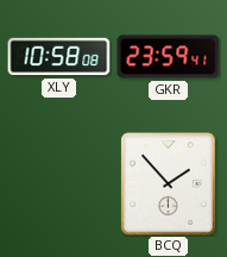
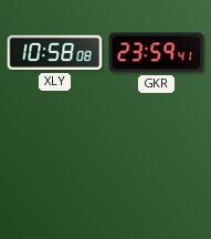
BCQ: 1:53 -> none (169, 184)
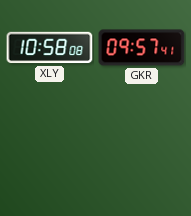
GKR: 23:59 -> 09:57 (142, 48)
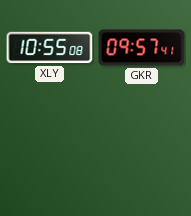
XLY: 10:58 -> 10:55 (50, 48)
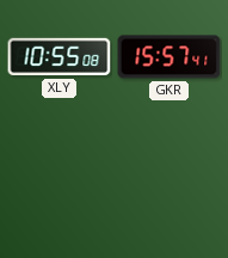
GKR: 09:57 -> 15:57 (170, 57)
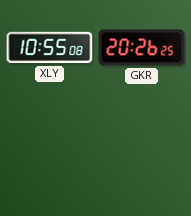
GKR: 15:57 -> 20:26 (142, 48)
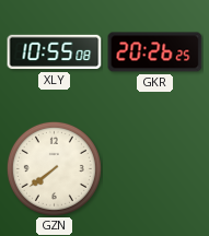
GZN: none -> 7:39 (54, 168)
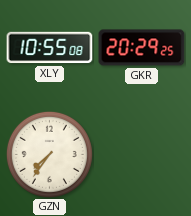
GKR: 20:26 -> 20:29 (142, 48)
GZN: 7:39 -> 7:36 (49, 154)
